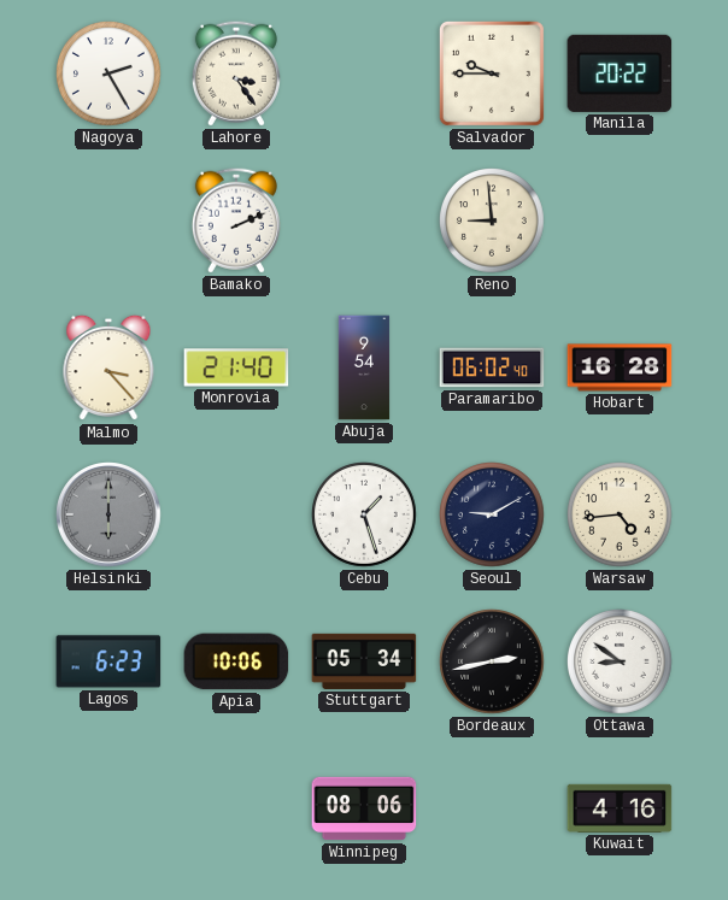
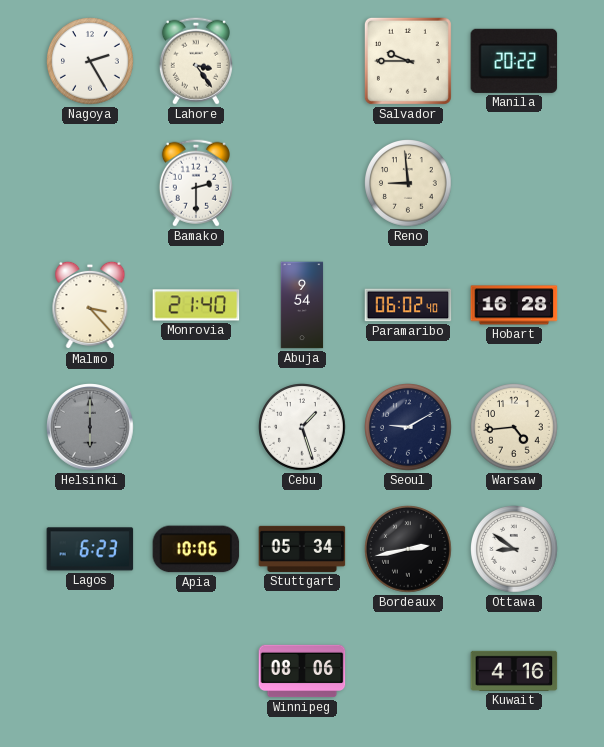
Bamako: 2:11 -> 2:30 (196, 183)
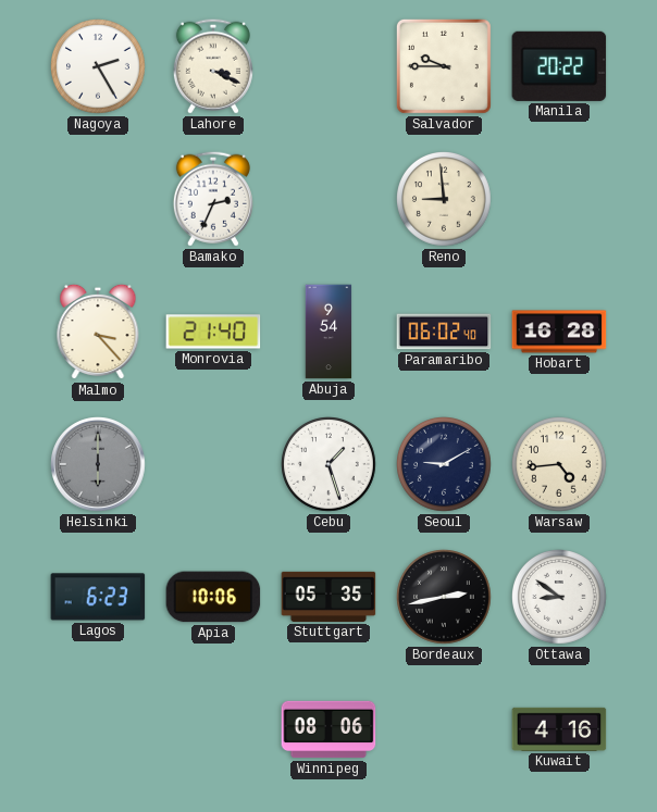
Lahore: 3:24 -> 3:19 (213, 66)
Bamako: 2:30 -> 2:34 (213, 199)
Stuttgart: 05:34 -> 05:35 (328, 597)
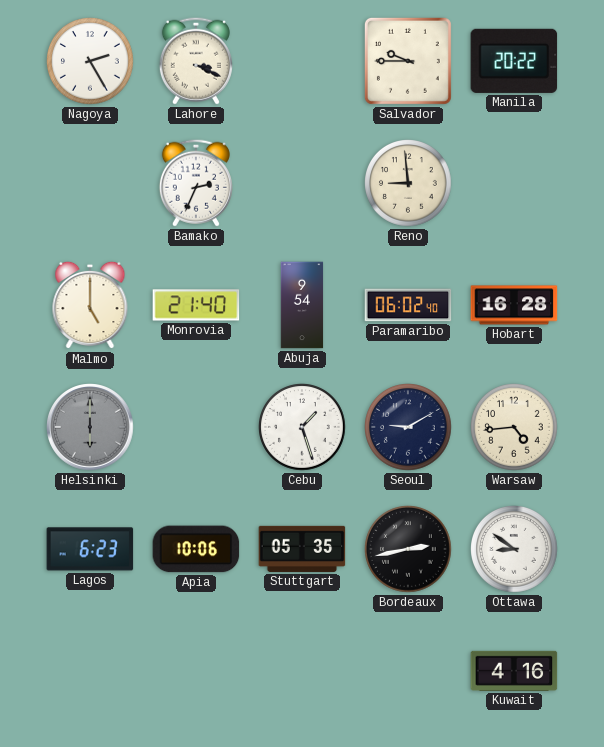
Malmo: 3:23 -> 5:00 (90, 305)
Winnipeg: 08:06 -> none (328, 729)
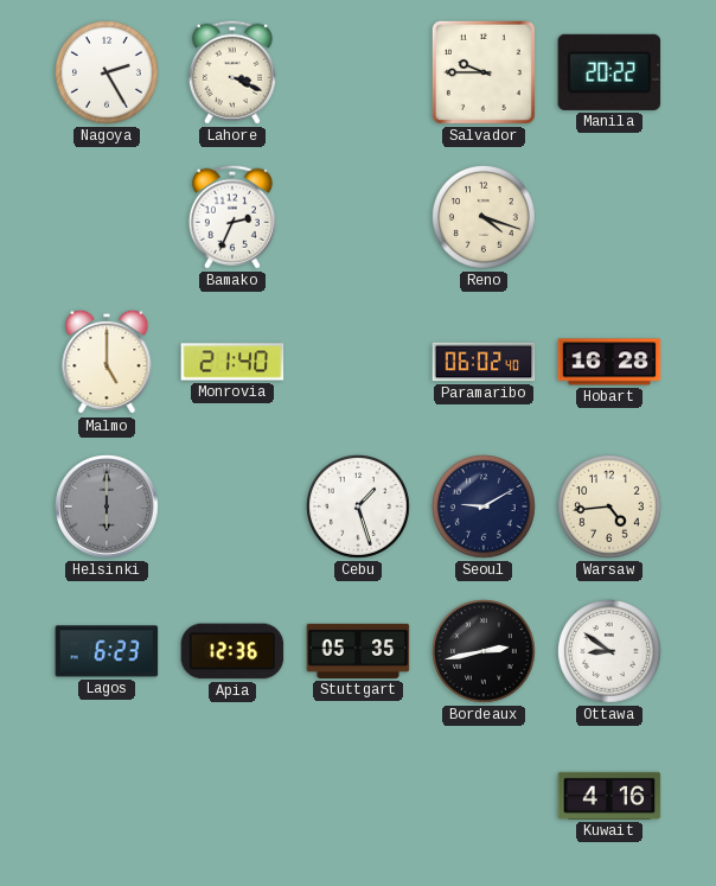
Reno: 8:59 -> 4:18 (485, 218)
Abuja: 9:54 -> none (302, 305)
Apia: 10:06 -> 12:36 (232, 651)
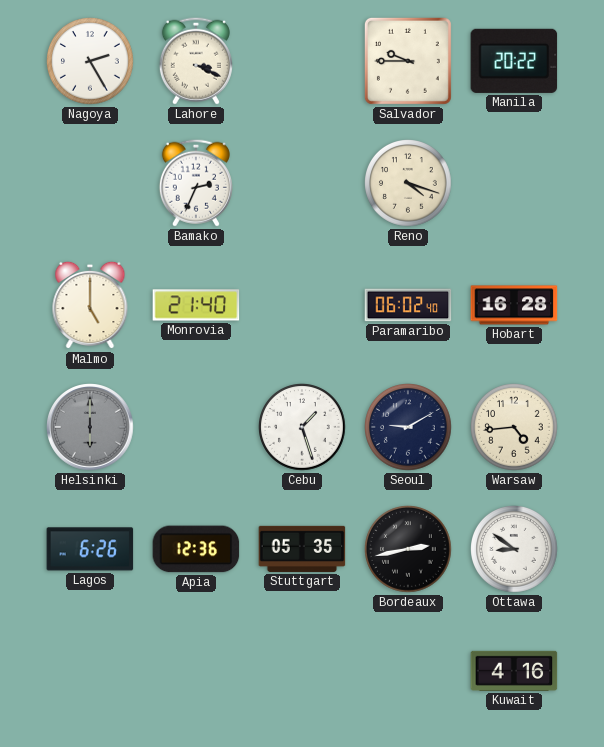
Lagos: 6:23 -> 6:26 (90, 549)
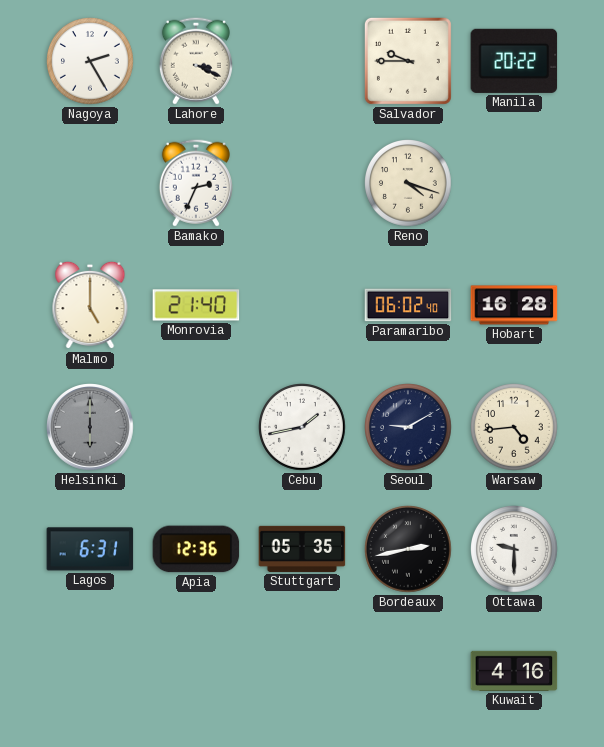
Cebu: 1:27 -> 1:43 (303, 428)
Lagos: 6:26 -> 6:31 (90, 549)
Ottawa: 8:51 -> 9:30 (515, 550)
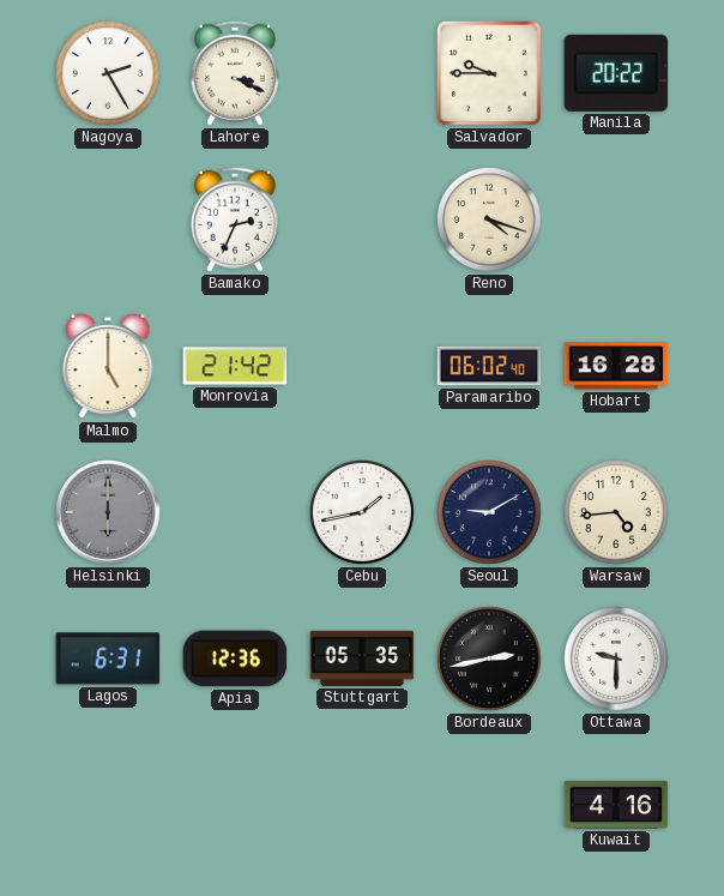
Monrovia: 21:40 -> 21:42 (235, 366)
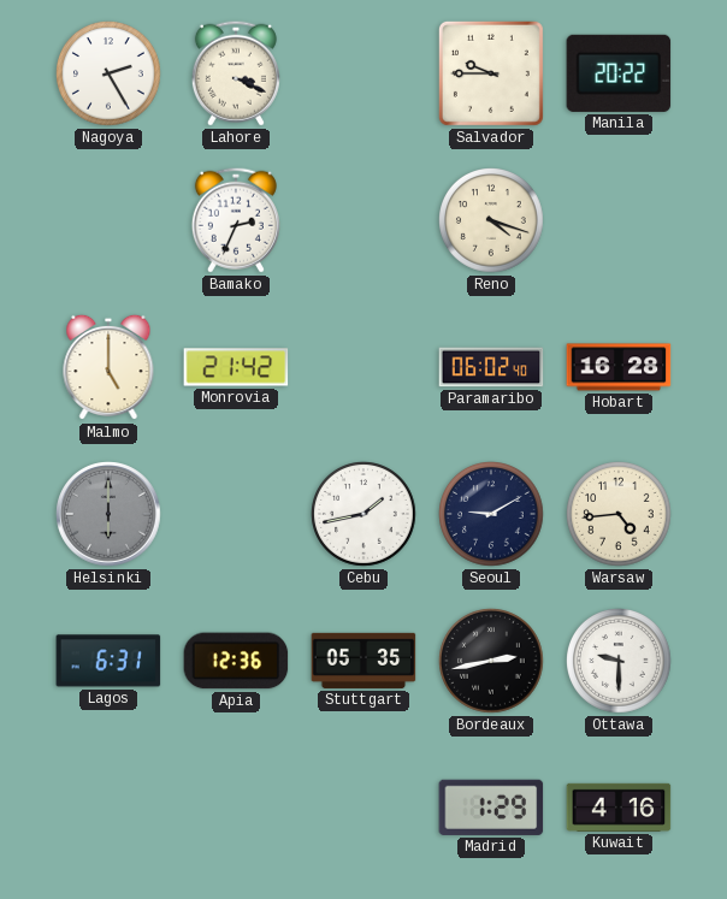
Madrid: none -> 1:29 (491, 808)
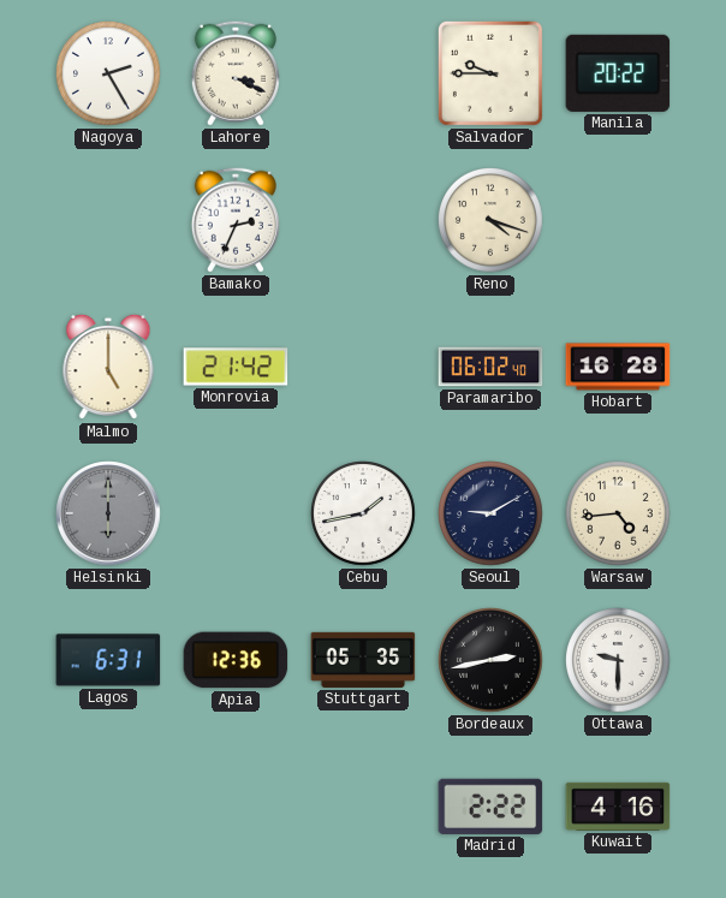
Madrid: 1:29 -> 2:22 (490, 807)
